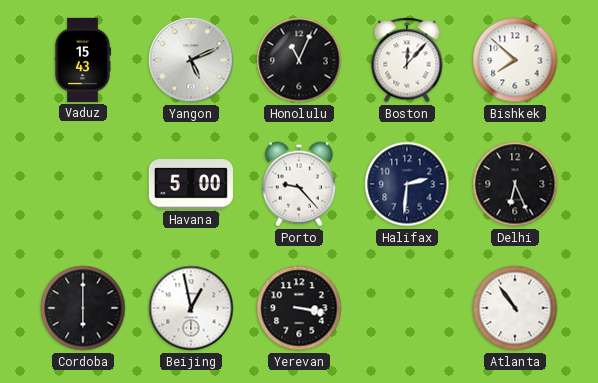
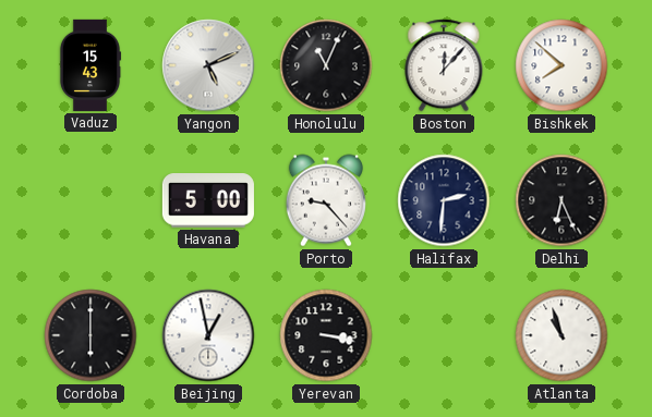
Atlanta: 10:54 -> 10:57 (562, 335)
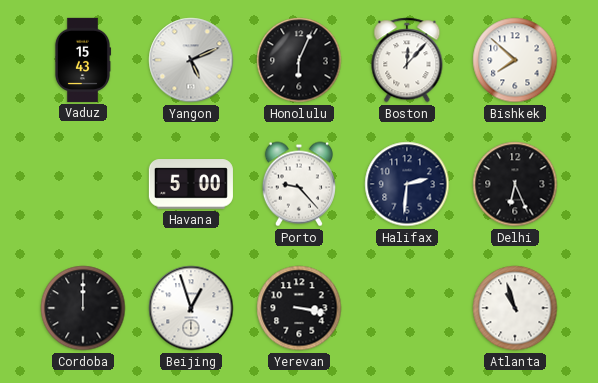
Honolulu: 11:04 -> 6:04 (299, 60)
Cordoba: 6:00 -> 12:00 (83, 308)
Beijing: 12:58 -> 12:57 (191, 308)
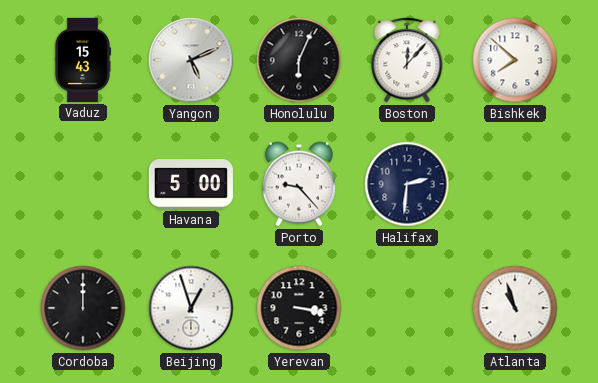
Delhi: 6:26 -> none (515, 184)
